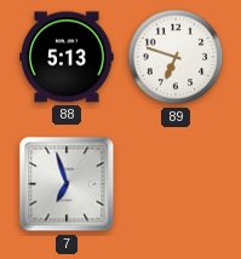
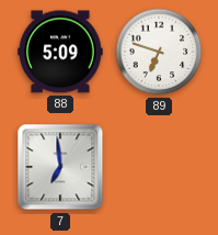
88: 5:13 -> 5:09 (60, 52)
7: 6:57 -> 6:59 (60, 167)
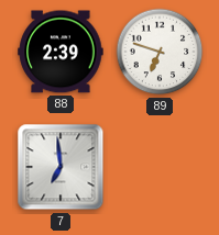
88: 5:09 -> 2:39 (61, 52)
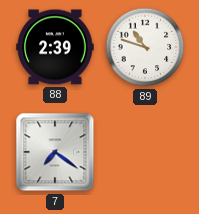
89: 6:48 -> 10:48 (145, 47)
7: 6:59 -> 7:21 (55, 152)
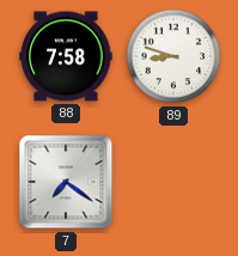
88: 2:39 -> 7:58 (66, 56)
89: 10:48 -> 8:48 (173, 56)
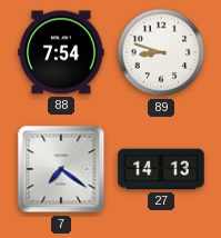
88: 7:58 -> 7:54 (61, 52)
27: none -> 14:13 (161, 169)
